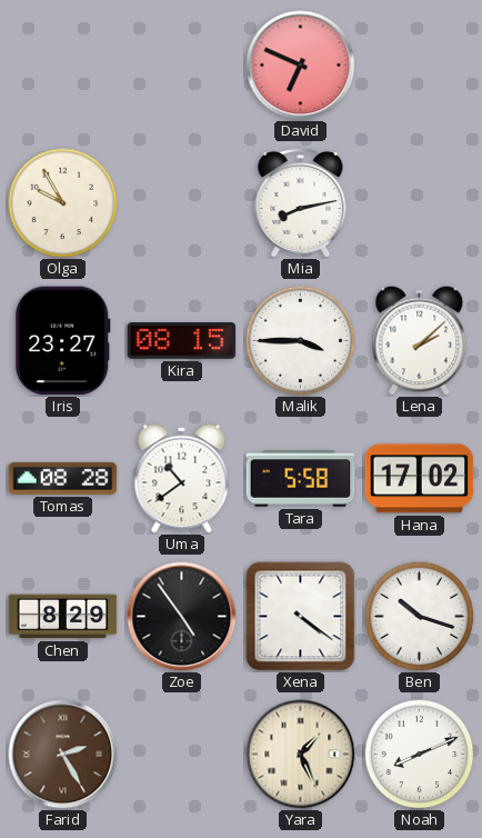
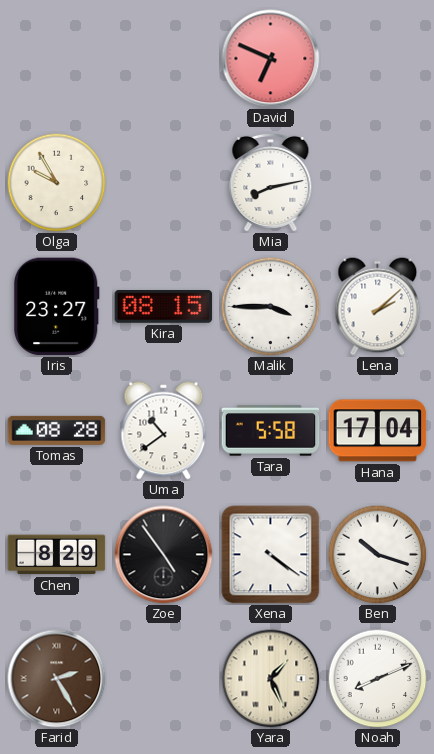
Hana: 17:02 -> 17:04 (378, 431)
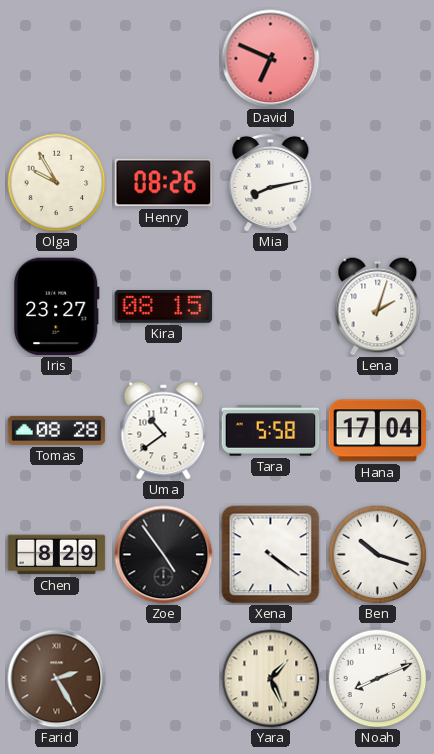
Henry: none -> 08:26 (164, 183)
Malik: 3:45 -> none (271, 307)
Lena: 2:08 -> 2:03 (378, 307)
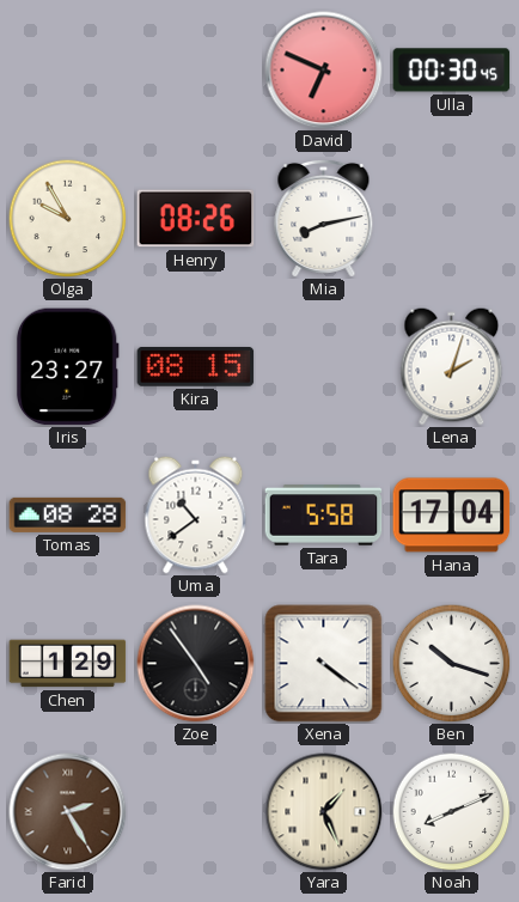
Ulla: none -> 00:30 (452, 71)
Chen: 8:29 -> 1:29 (68, 664)
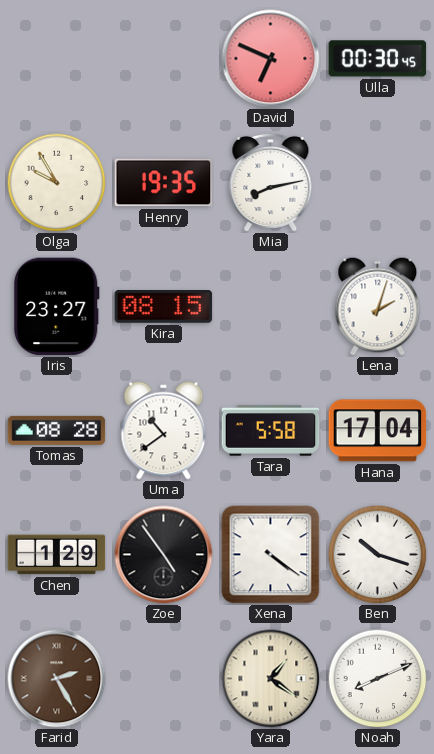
Henry: 08:26 -> 19:35 (164, 183)
Yara: 1:26 -> 1:21 (271, 679)
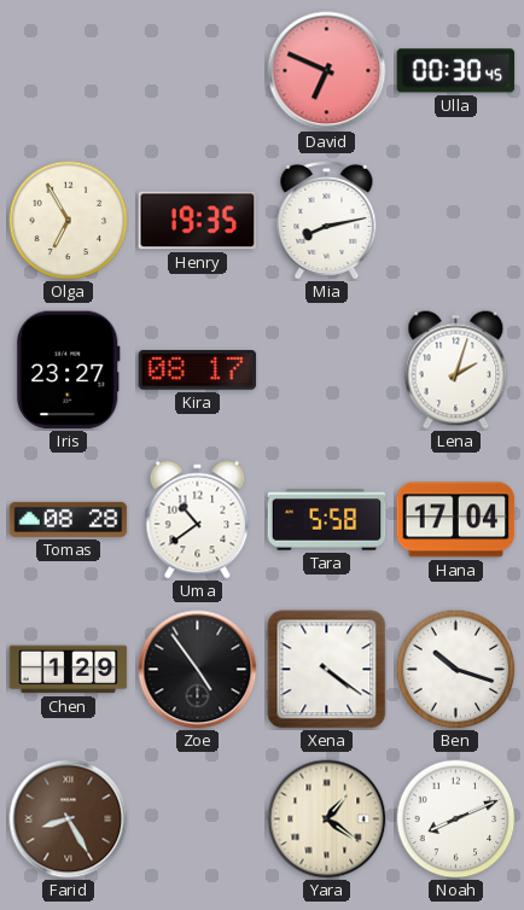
Olga: 9:55 -> 6:55 (69, 221)
Kira: 08:15 -> 08:17 (198, 371)
Farid: 2:25 -> 8:25 (69, 819)
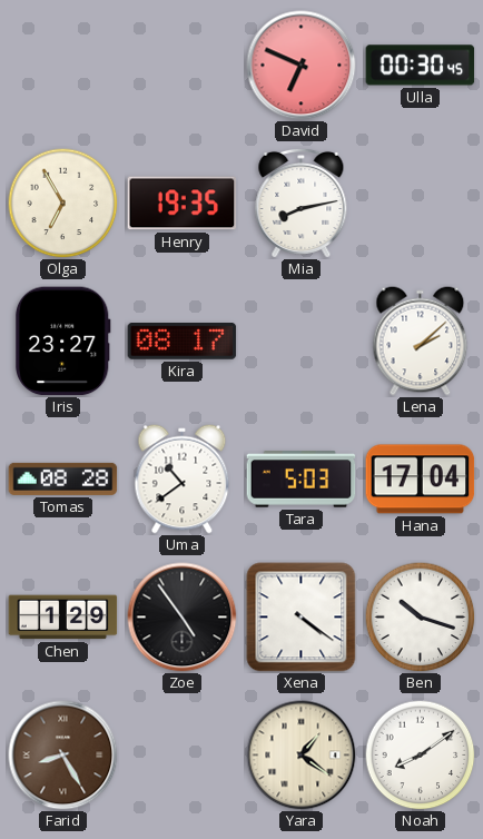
Lena: 2:03 -> 2:08 (421, 342)
Tara: 5:58 -> 5:03 (302, 480)
Noah: 8:11 -> 8:09 (421, 756)
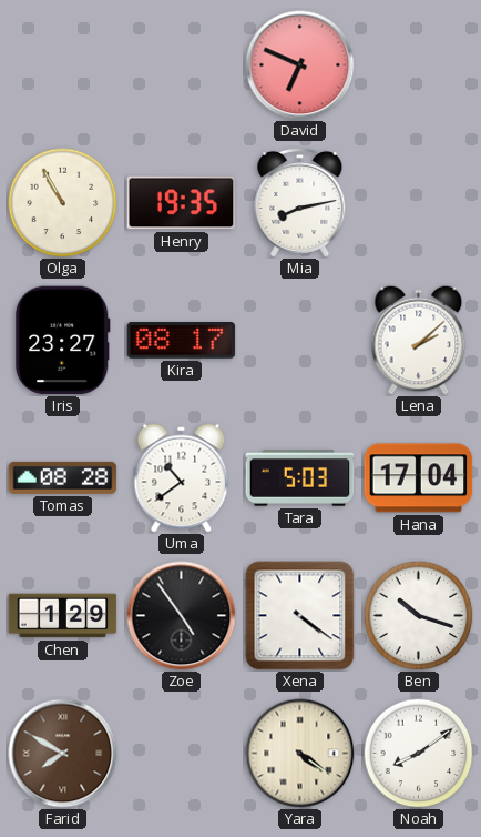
Ulla: 00:30 -> none (421, 66)
Olga: 6:55 -> 10:55 (63, 203)
Farid: 8:25 -> 7:50 (63, 754)
Yara: 1:21 -> 4:21 (300, 754)
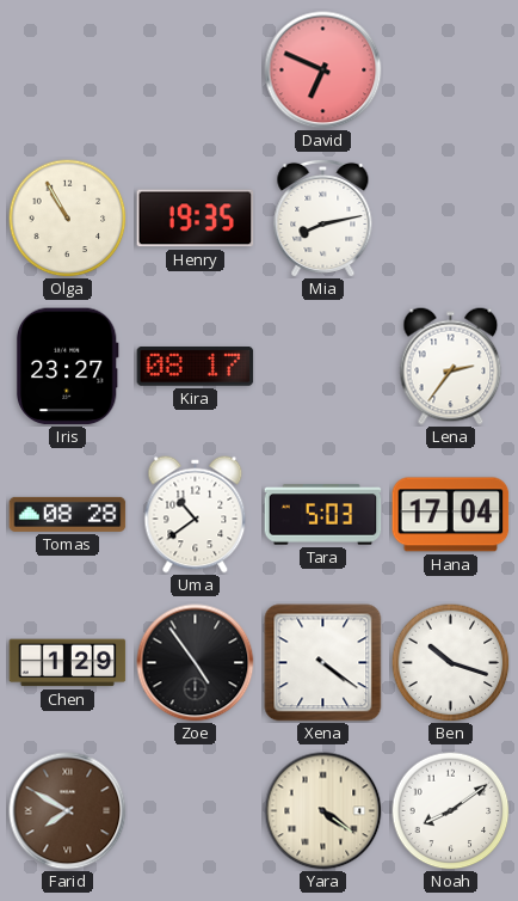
Lena: 2:08 -> 2:36 (451, 367)
